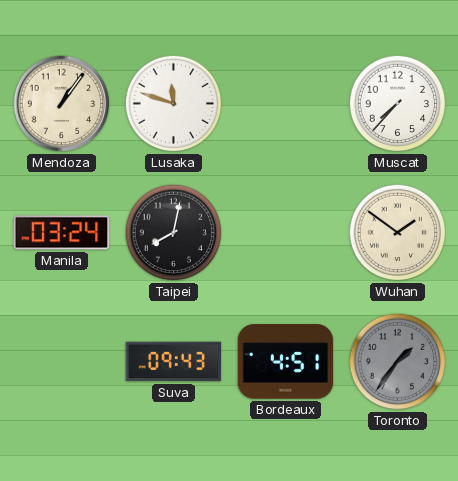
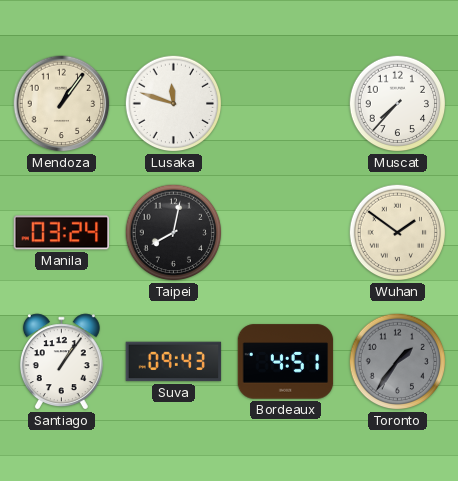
Santiago: none -> 1:06 (61, 362)
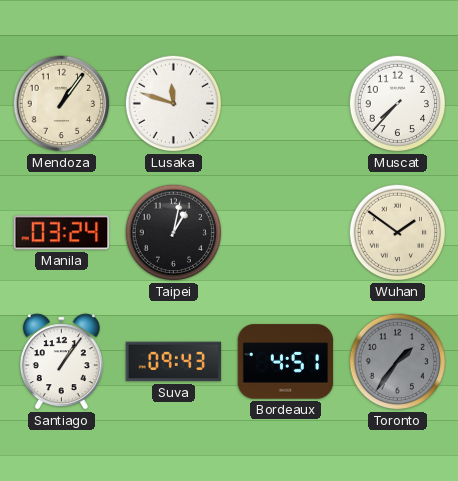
Taipei: 8:02 -> 1:02 (174, 233)
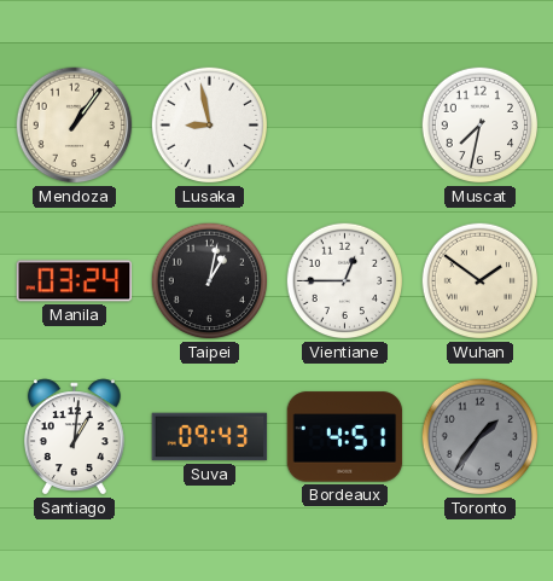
Lusaka: 11:48 -> 8:58 (210, 126)
Muscat: 7:37 -> 7:32 (481, 126)
Vientiane: none -> 12:45 (345, 281)
Santiago: 1:06 -> 1:01 (74, 437)
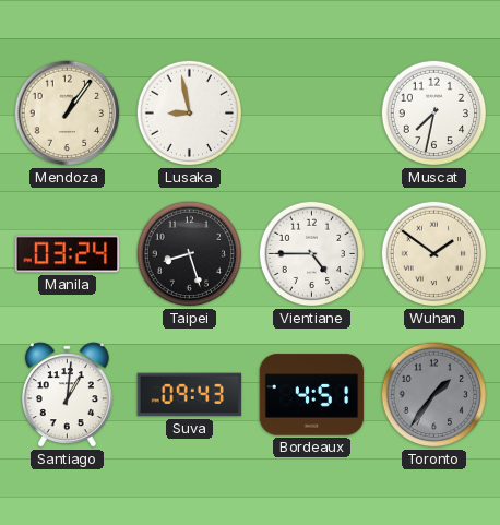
Taipei: 1:02 -> 8:27 (190, 254)
Vientiane: 12:45 -> 4:45 (312, 254)
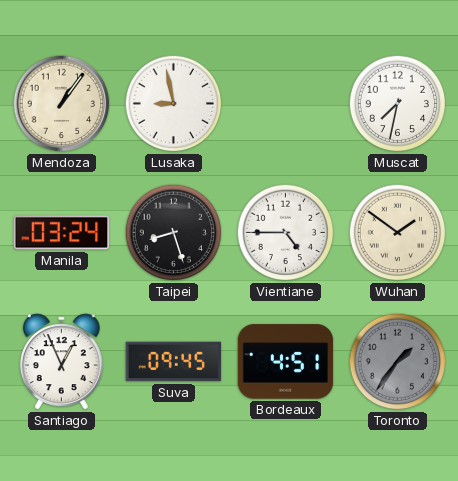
Santiago: 1:01 -> 12:56 (61, 362)
Suva: 09:43 -> 09:45 (174, 362)
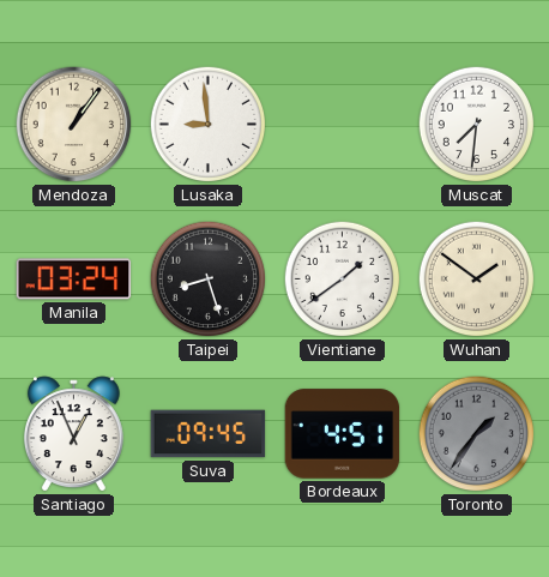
Lusaka: 8:58 -> 8:59 (209, 125)
Muscat: 7:32 -> 7:31 (477, 125)
Vientiane: 4:45 -> 1:39 (343, 280)
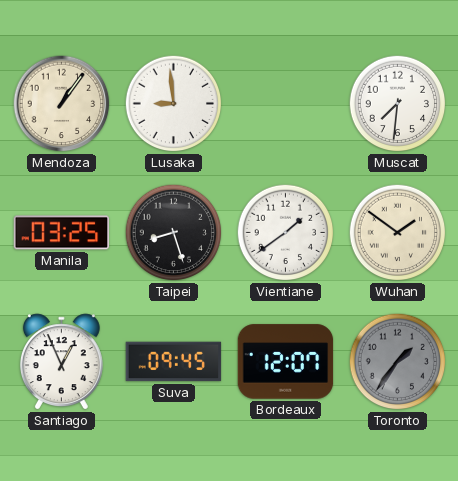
Manila: 03:24 -> 03:25 (62, 233)
Bordeaux: 4:51 -> 12:07 (286, 362)
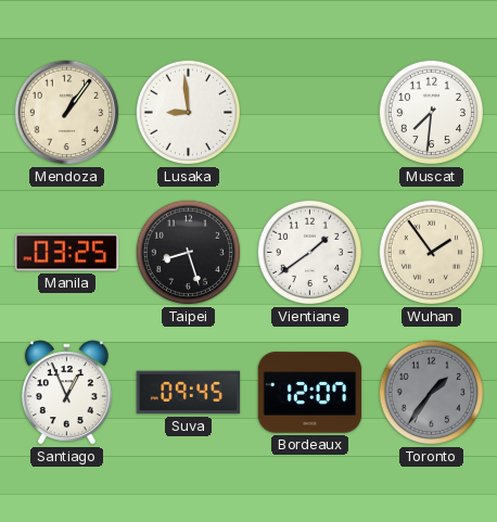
Wuhan: 1:51 -> 1:54 (432, 253)
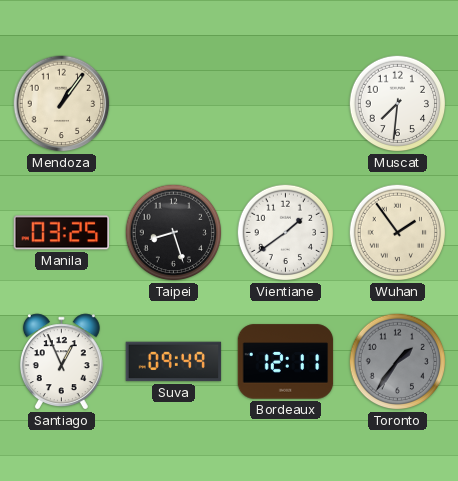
Lusaka: 8:59 -> none (189, 113)
Suva: 09:45 -> 09:49 (174, 362)
Bordeaux: 12:07 -> 12:11 (286, 362)
